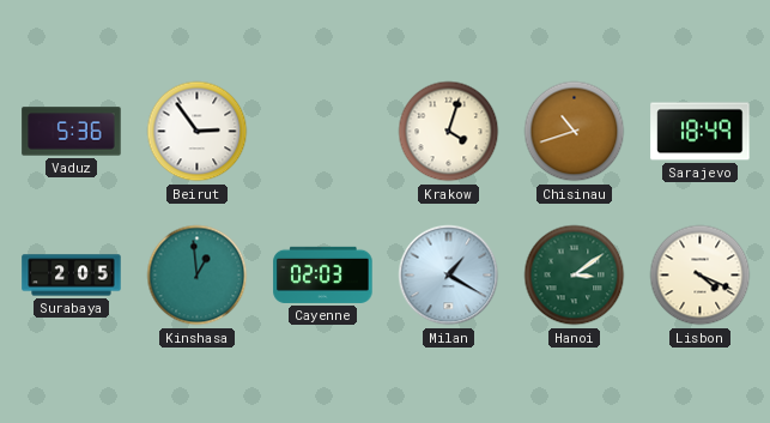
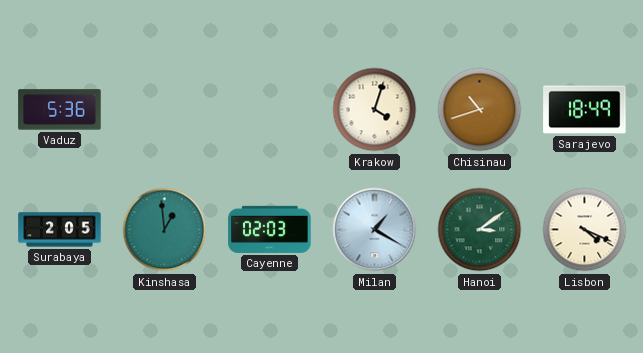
Beirut: 2:54 -> none (198, 132)
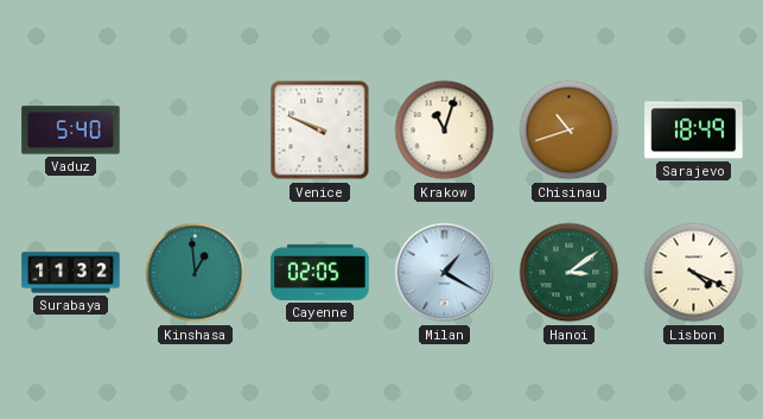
Vaduz: 5:36 -> 5:40 (71, 131)
Venice: none -> 9:49 (320, 131)
Krakow: 4:03 -> 11:03 (445, 131)
Surabaya: 2:05 -> 11:32 (71, 273)
Cayenne: 02:03 -> 02:05 (320, 272)
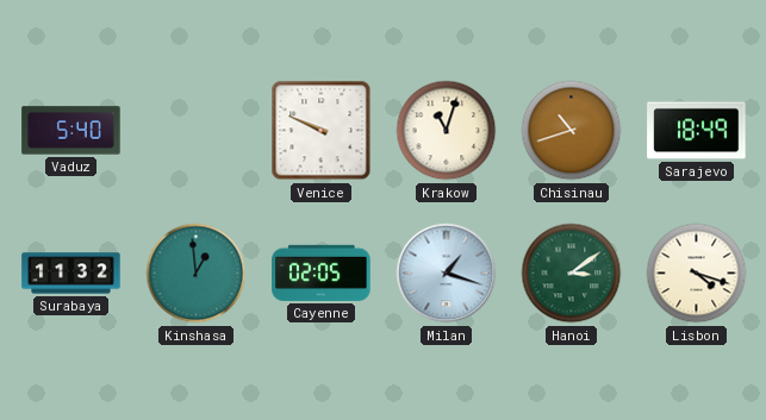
Milan: 1:20 -> 1:18 (447, 274)
Lisbon: 4:19 -> 4:18 (697, 274)
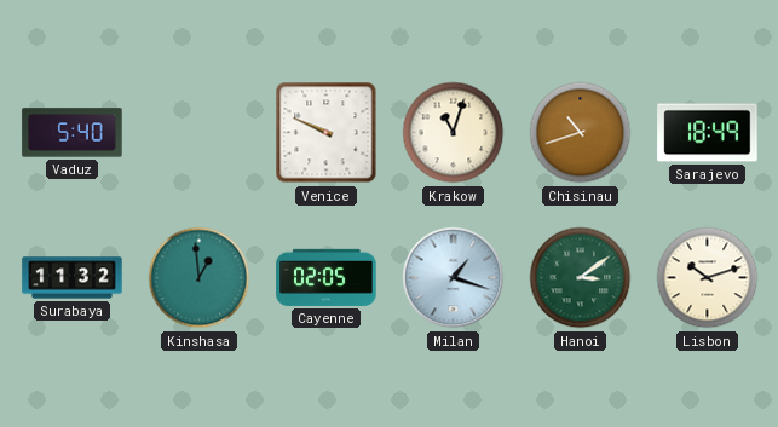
Lisbon: 4:18 -> 10:12 (708, 278)
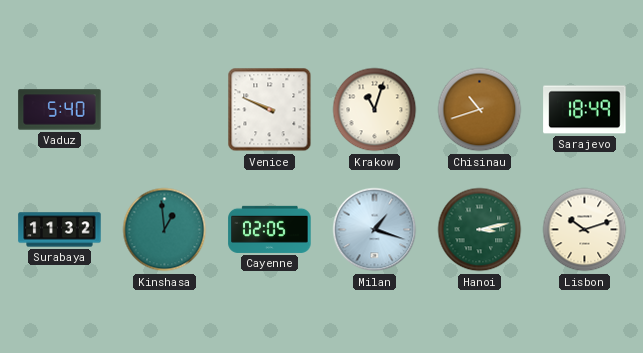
Hanoi: 3:09 -> 3:13 (480, 230)
